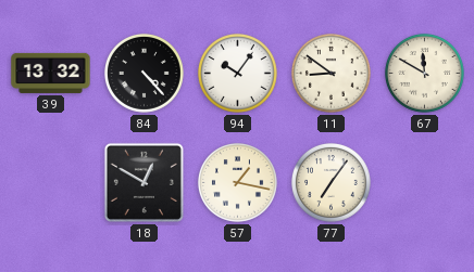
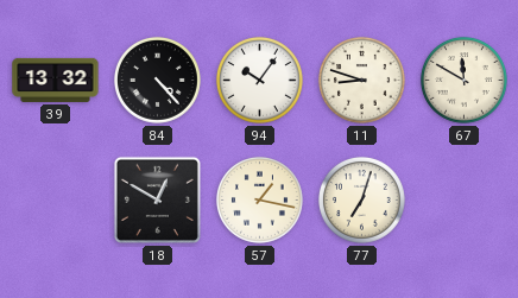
11: 8:51 -> 8:48 (361, 80)
77: 7:06 -> 7:03 (361, 199)
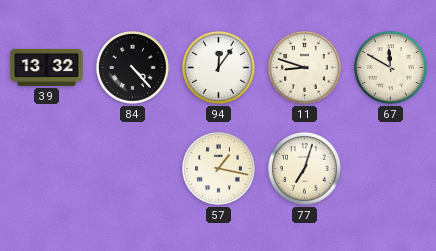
94: 10:06 -> 12:06 (218, 67)
18: 12:50 -> none (157, 199)
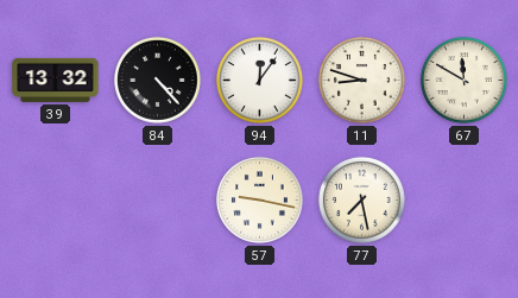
57: 1:17 -> 9:17 (259, 199)
77: 7:03 -> 7:28 (361, 199)
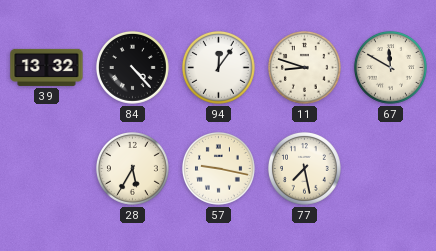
28: none -> 5:35 (132, 168)
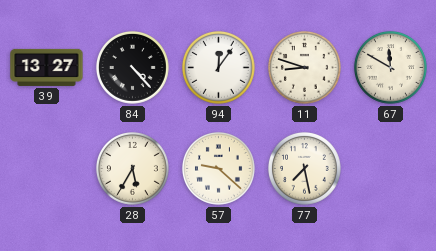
39: 13:32 -> 13:27 (47, 67)
57: 9:17 -> 9:22 (218, 168)
